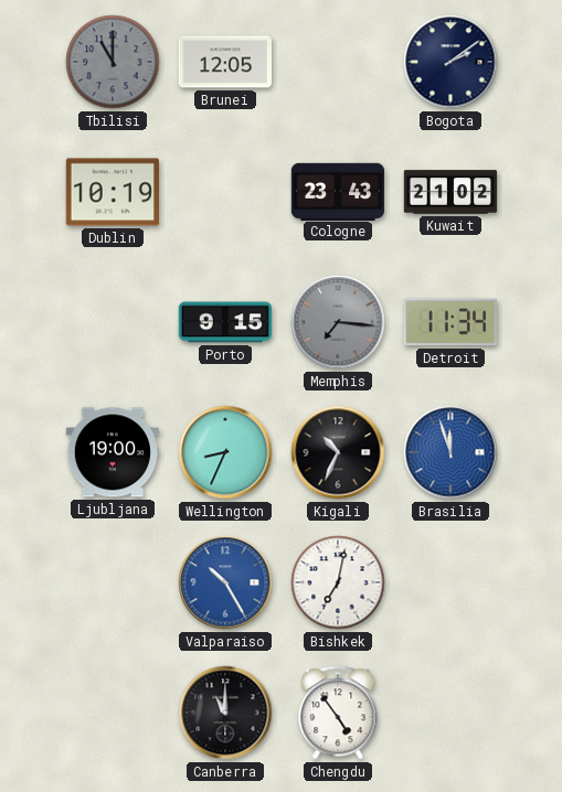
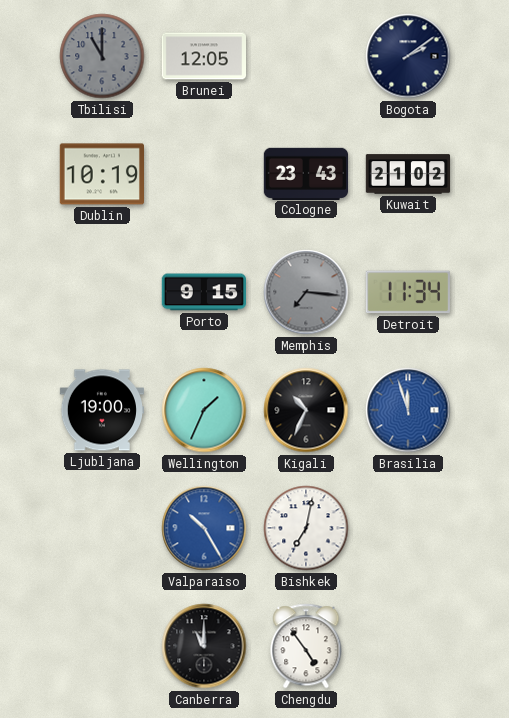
Wellington: 8:34 -> 1:34 (204, 410)
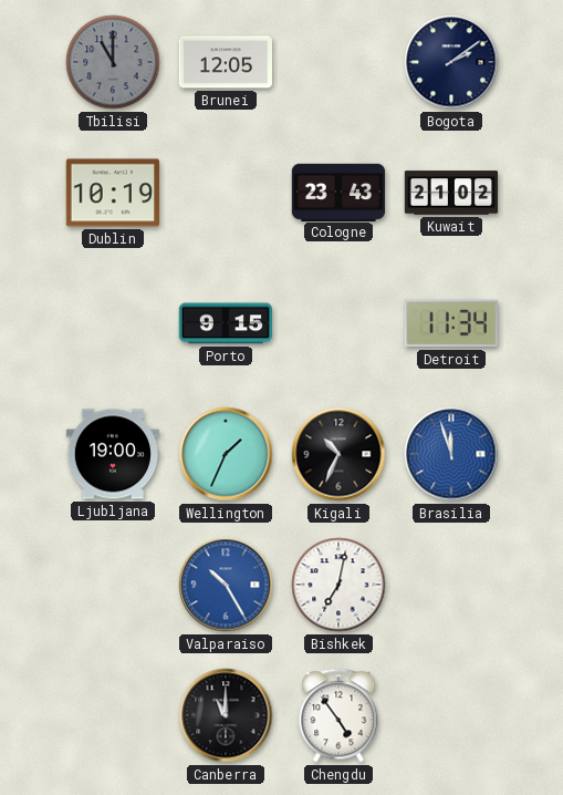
Memphis: 7:16 -> none (306, 292)
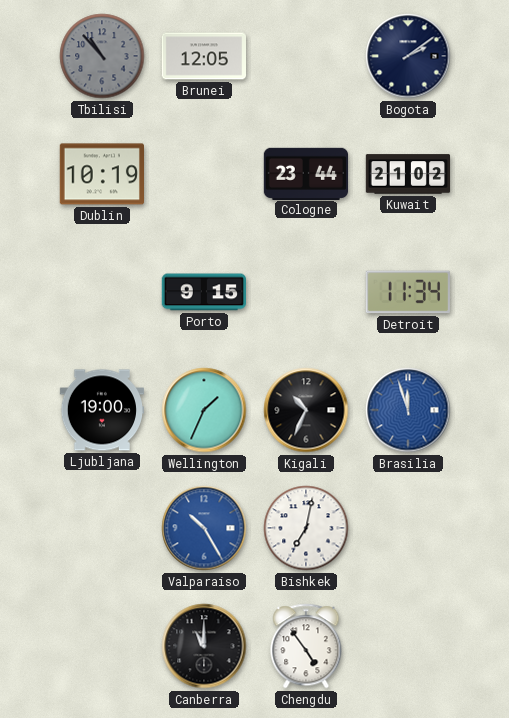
Tbilisi: 11:00 -> 10:53 (102, 56)
Cologne: 23:43 -> 23:44 (305, 173)
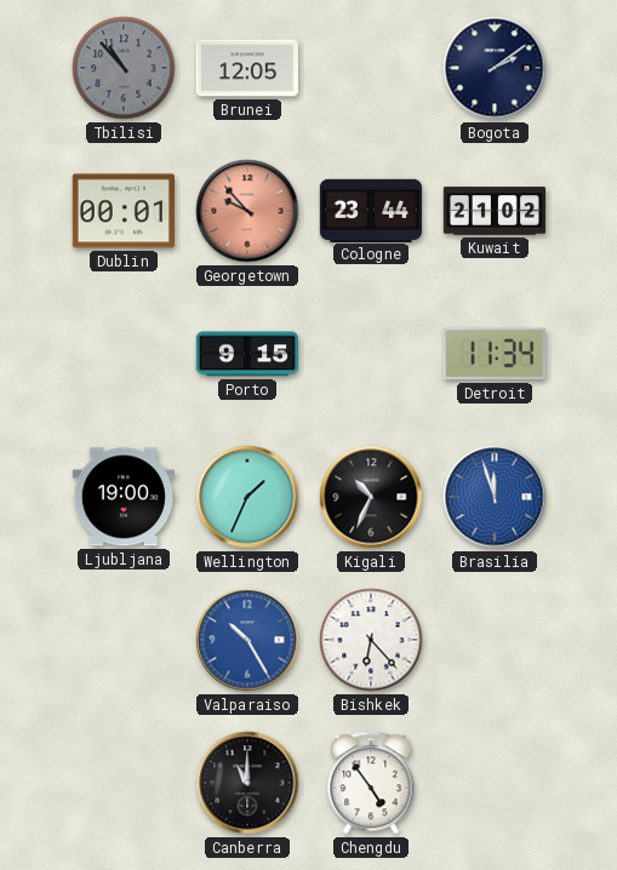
Dublin: 10:19 -> 00:01 (122, 211)
Georgetown: none -> 9:53 (247, 211)
Bishkek: 7:02 -> 6:23 (371, 640)
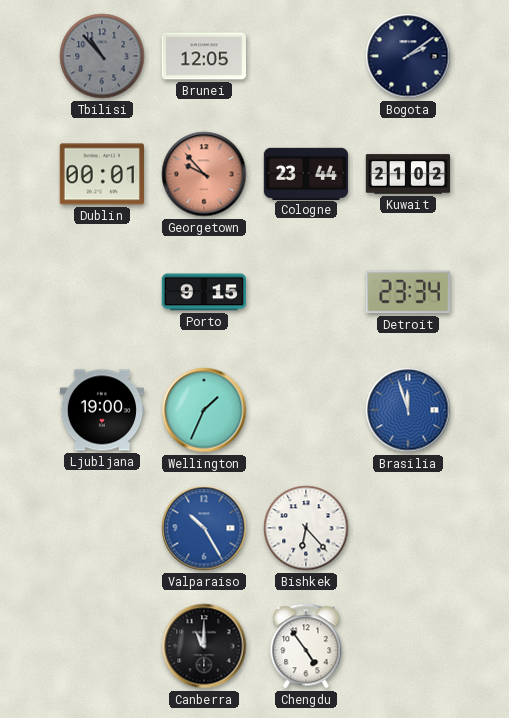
Detroit: 11:34 -> 23:34 (408, 292)
Kigali: 10:34 -> none (371, 497)
